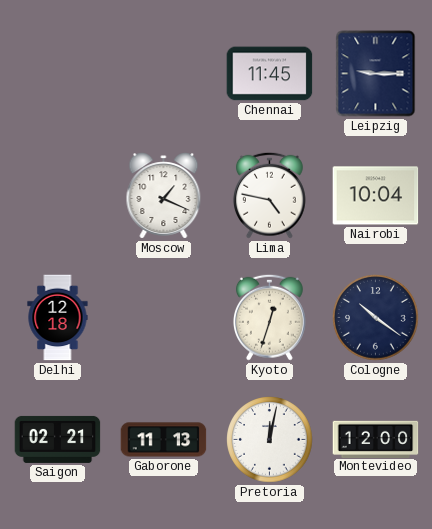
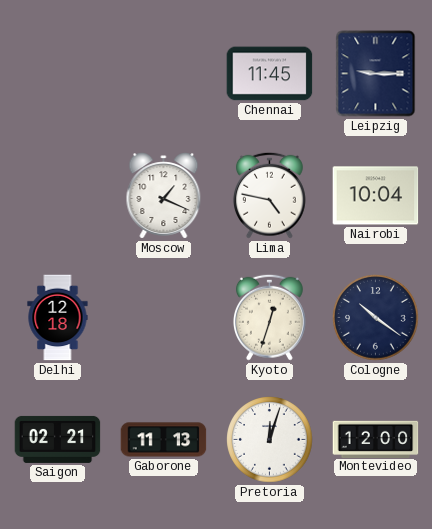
Pretoria: 12:02 -> 12:03 (270, 440)
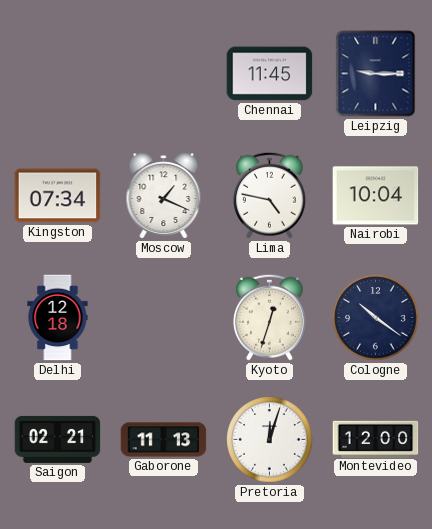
Kingston: none -> 07:34 (58, 196)
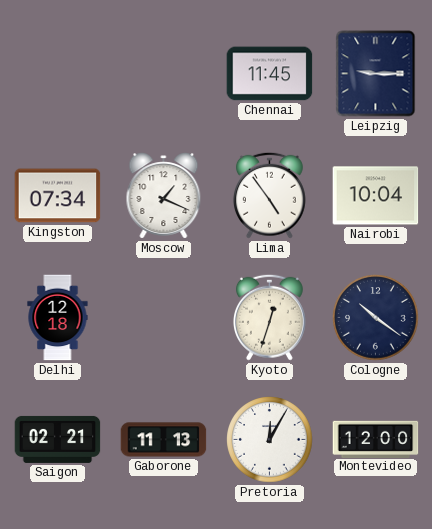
Lima: 4:47 -> 4:54 (269, 195)
Pretoria: 12:03 -> 12:05 (270, 440)
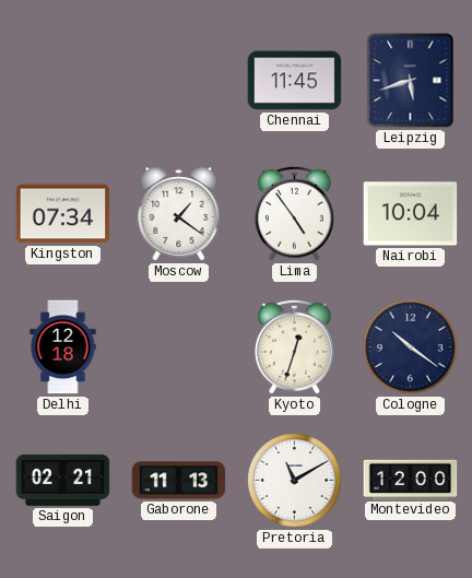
Leipzig: 9:15 -> 5:42 (411, 81)
Moscow: 1:19 -> 1:21 (179, 214)
Pretoria: 12:05 -> 11:10 (295, 481)
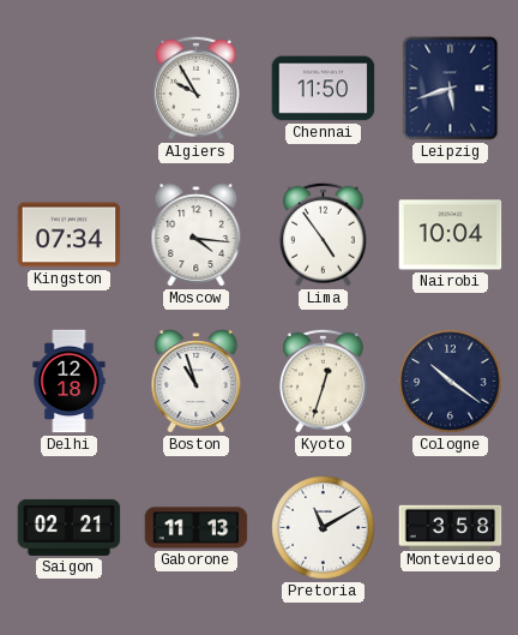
Algiers: none -> 9:55 (195, 88)
Chennai: 11:45 -> 11:50 (324, 89)
Moscow: 1:21 -> 4:16 (197, 235)
Boston: none -> 10:57 (197, 382)
Montevideo: 12:00 -> 3:58 (451, 527)
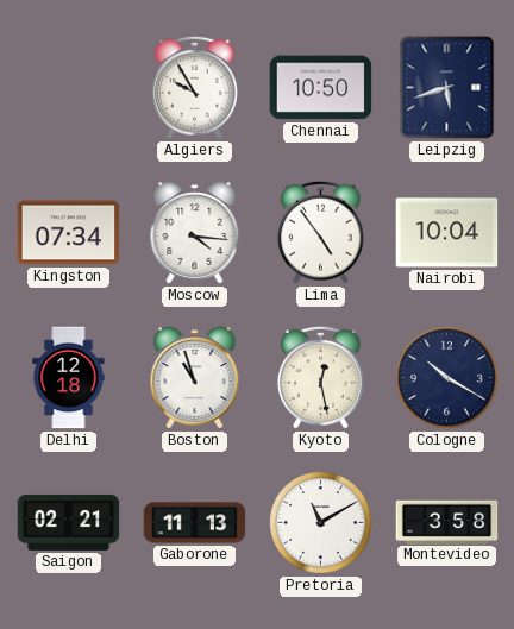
Chennai: 11:50 -> 10:50 (321, 88)
Kyoto: 12:33 -> 12:28 (320, 377)
Cologne: 10:21 -> 10:20 (447, 378)
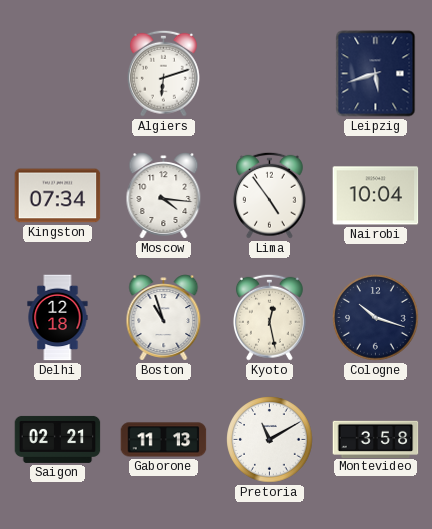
Algiers: 9:55 -> 6:12 (163, 73)
Chennai: 10:50 -> none (321, 88)
Cologne: 10:20 -> 10:18 (376, 318)
